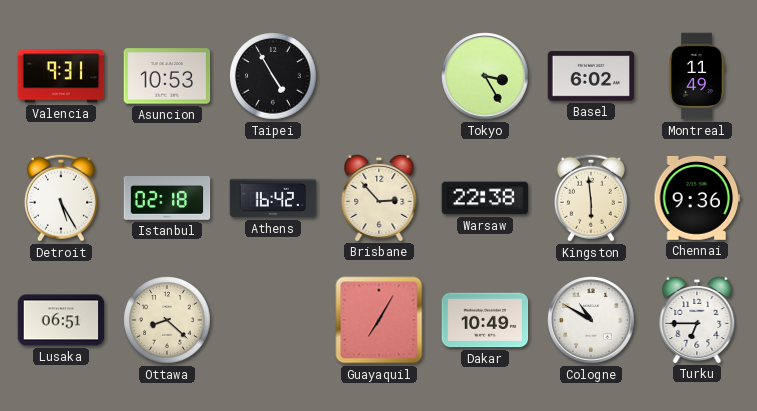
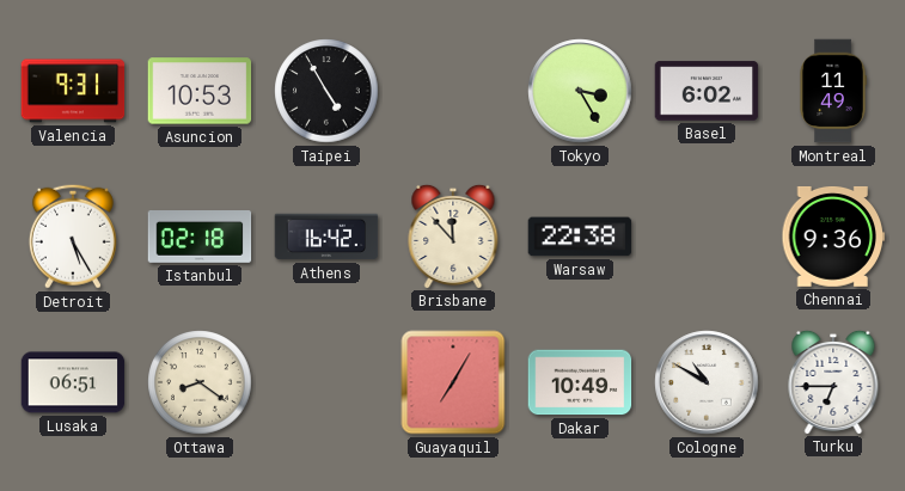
Brisbane: 2:53 -> 11:53 (453, 235)
Kingston: 5:59 -> none (591, 198)
Ottawa: 8:22 -> 8:21 (200, 382)
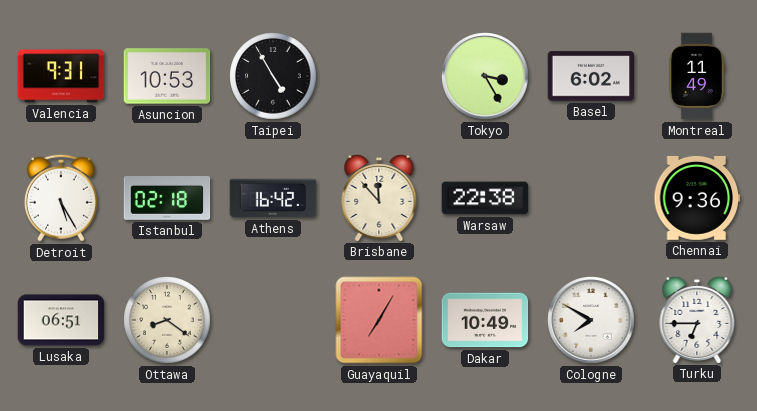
Cologne: 10:50 -> 7:50 (591, 320)
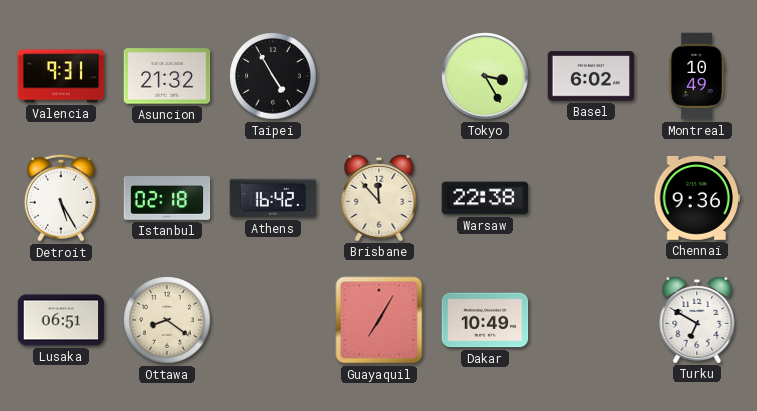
Asuncion: 10:53 -> 21:32 (167, 76)
Montreal: 11:49 -> 10:49 (697, 76)
Cologne: 7:50 -> none (591, 320)
Turku: 6:45 -> 6:50 (697, 319)
